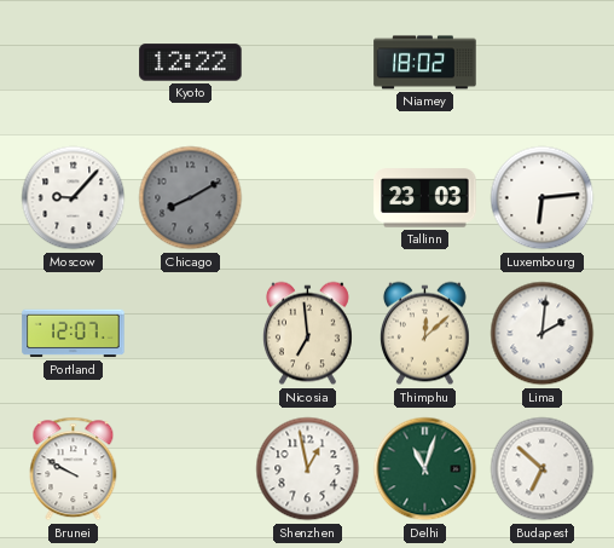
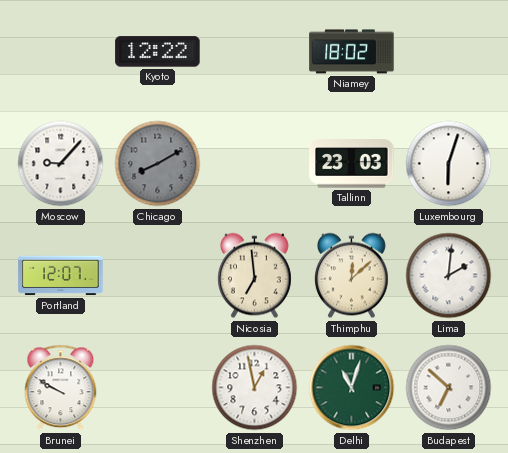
Luxembourg: 6:14 -> 6:03 (449, 164)
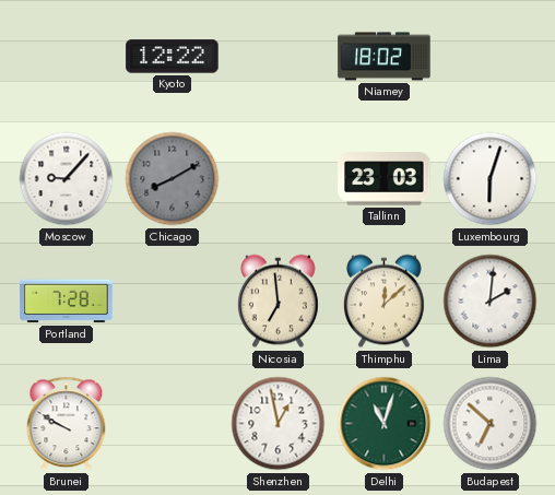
Portland: 12:07 -> 7:28 (67, 302)
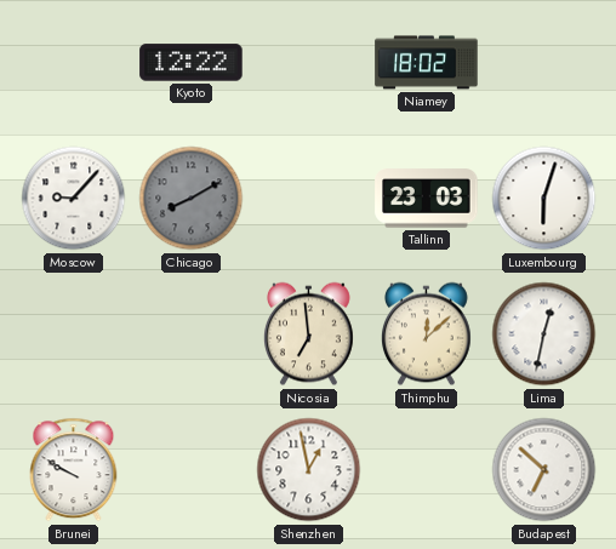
Portland: 7:28 -> none (67, 302)
Lima: 2:01 -> 12:32 (544, 334)
Delhi: 11:03 -> none (385, 424)
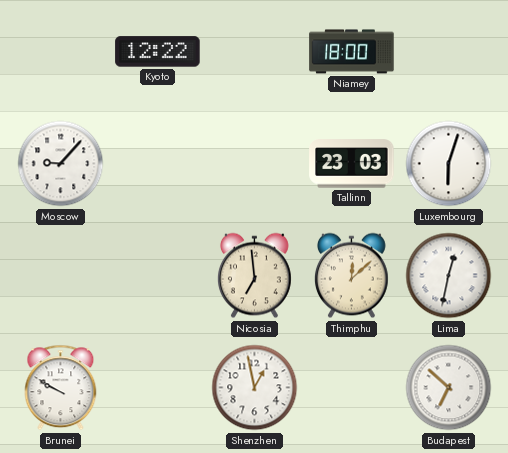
Niamey: 18:02 -> 18:00 (352, 52)
Chicago: 8:10 -> none (192, 199)
